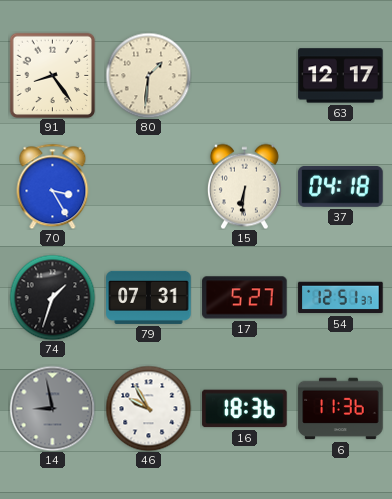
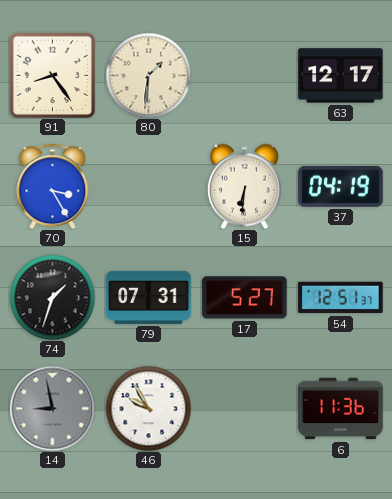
37: 04:18 -> 04:19 (341, 186)
16: 18:36 -> none (245, 409)
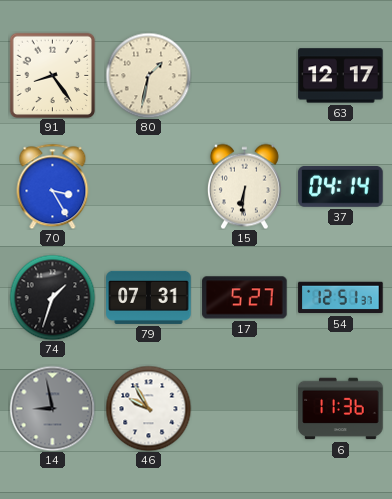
80: 1:31 -> 1:32 (148, 75)
37: 04:19 -> 04:14 (341, 186)
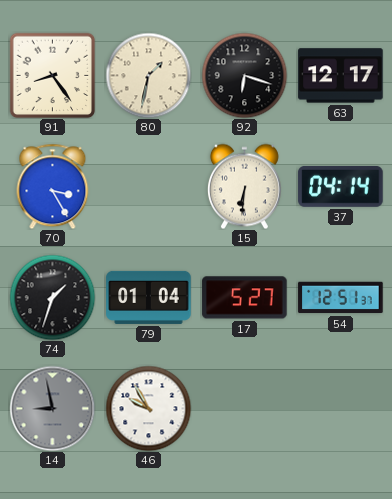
92: none -> 6:18 (244, 75)
79: 07:31 -> 01:04 (149, 297)
6: 11:36 -> none (341, 409)
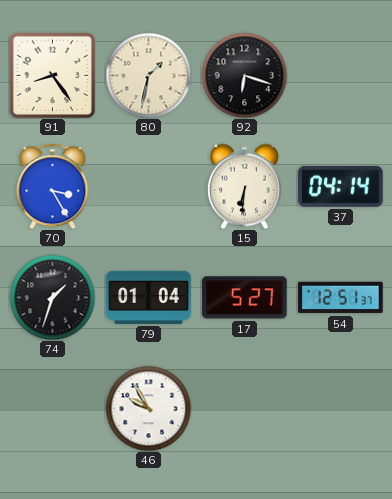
63: 12:17 -> none (341, 76)
14: 8:58 -> none (52, 408)
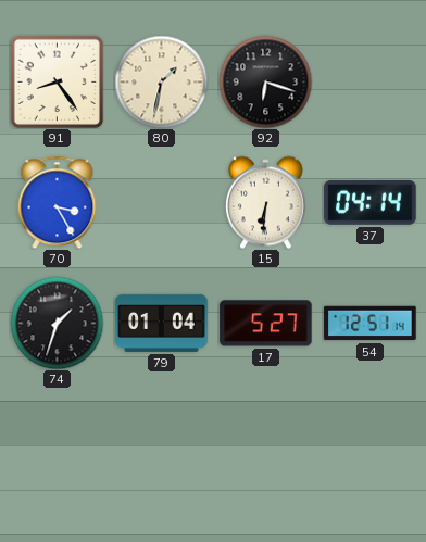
54: 12:51:37 -> 12:51:14 (371, 324)
46: 9:55 -> none (148, 408)
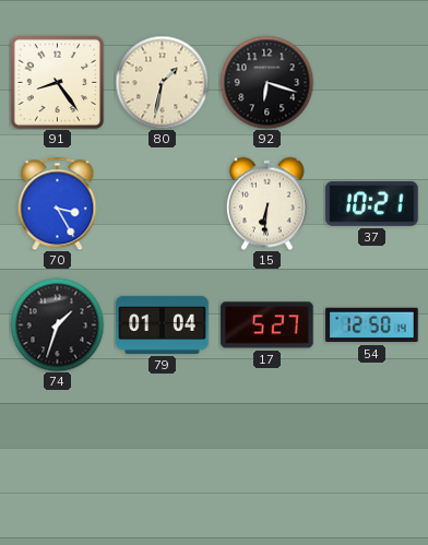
37: 04:14 -> 10:21 (372, 203)
54: 12:51 -> 12:50 (372, 325)
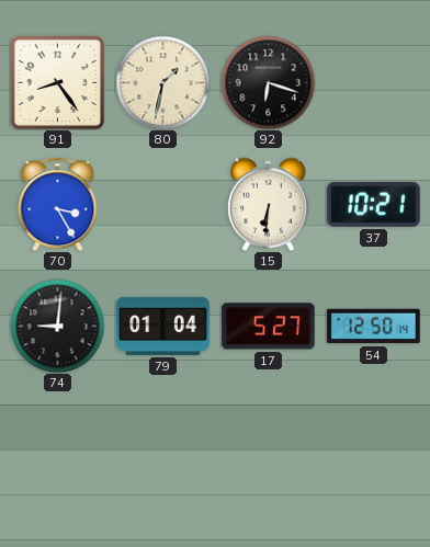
74: 1:33 -> 9:01 (57, 326)
